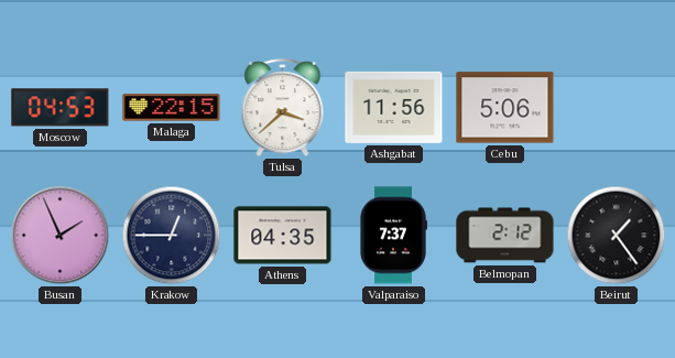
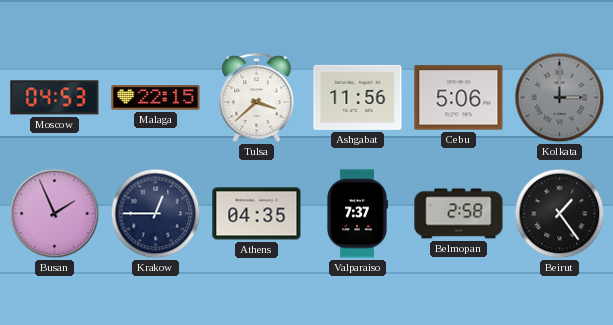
Kolkata: none -> 3:00 (560, 98)
Belmopan: 2:12 -> 2:58 (459, 214)
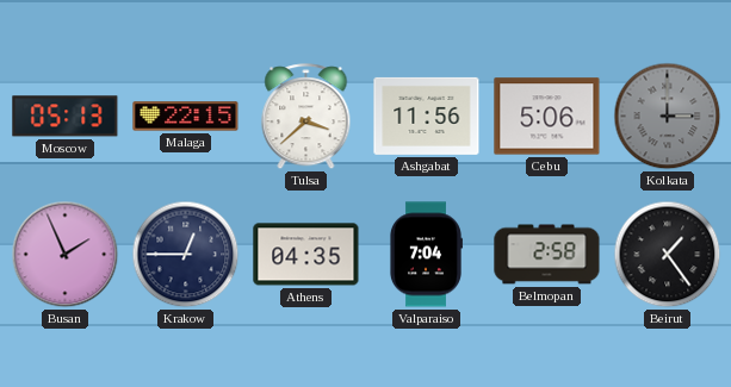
Moscow: 04:53 -> 05:13 (66, 117)
Valparaiso: 7:37 -> 7:04 (426, 255)
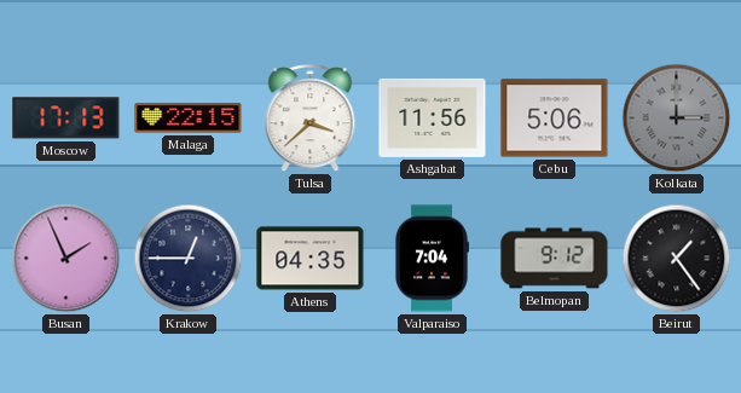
Moscow: 05:13 -> 17:13 (66, 119)
Belmopan: 2:58 -> 9:12 (555, 259)
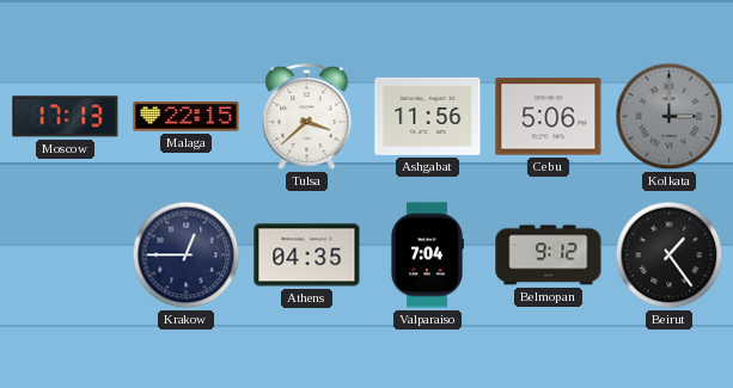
Busan: 1:56 -> none (66, 259)
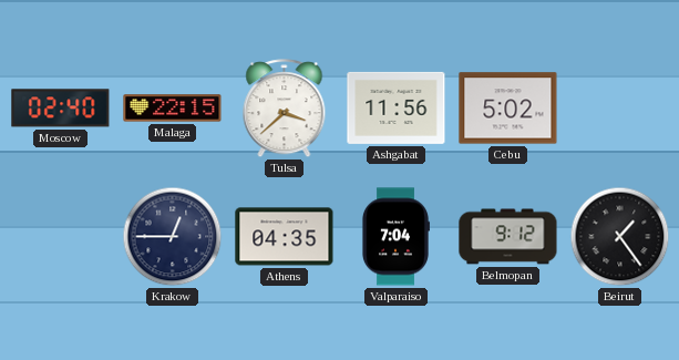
Moscow: 17:13 -> 02:40 (61, 109)
Cebu: 5:06 -> 5:02 (508, 109)
Kolkata: 3:00 -> none (670, 117)
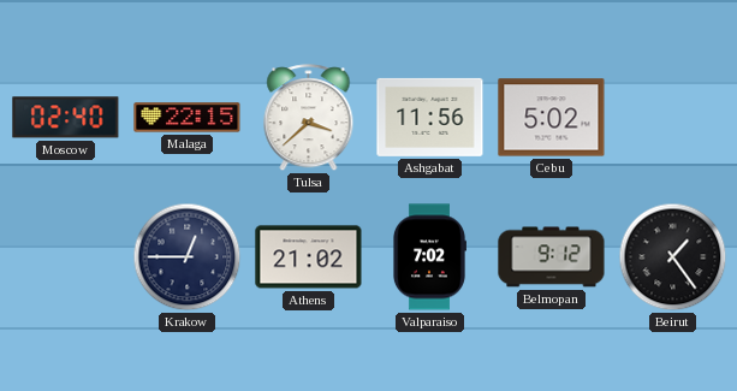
Athens: 04:35 -> 21:02 (309, 257)
Valparaiso: 7:04 -> 7:02 (429, 257)
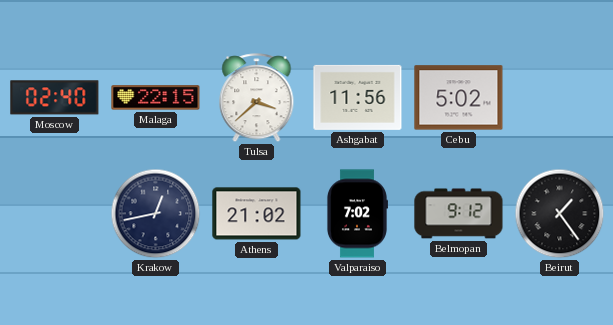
Krakow: 12:45 -> 12:43 (156, 214)
